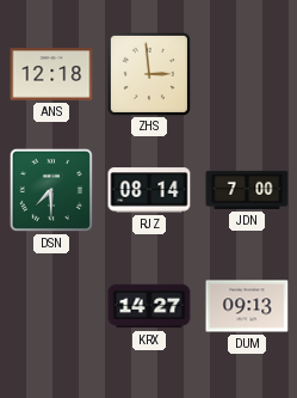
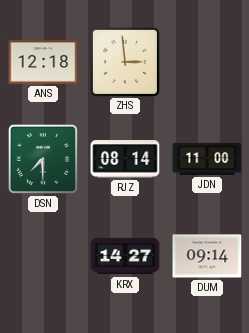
JDN: 7:00 -> 11:00 (207, 159)
DUM: 09:13 -> 09:14 (207, 256)
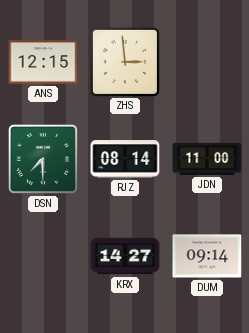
ANS: 12:18 -> 12:15 (43, 62)
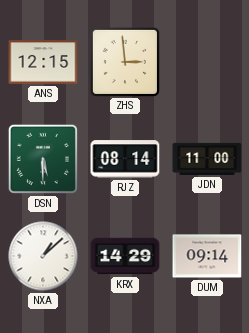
DSN: 7:30 -> 5:30 (43, 159)
NXA: none -> 1:08 (43, 256)
KRX: 14:27 -> 14:29 (125, 256)
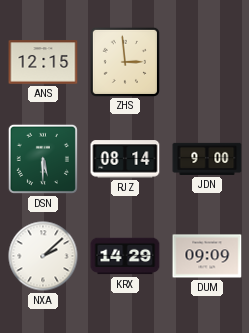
JDN: 11:00 -> 9:00 (207, 159)
NXA: 1:08 -> 2:08 (43, 256)
DUM: 09:14 -> 09:09 (207, 256)
